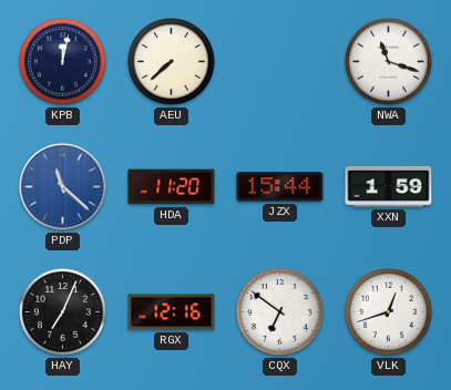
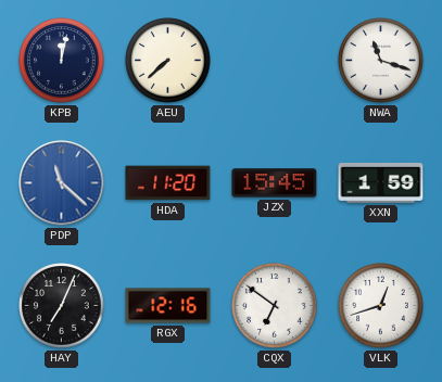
JZX: 15:44 -> 15:45 (275, 183)
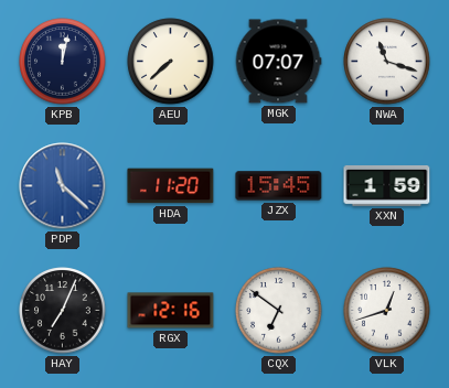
MGK: none -> 07:07 (278, 62)
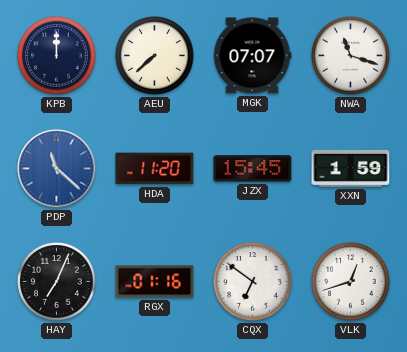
KPB: 12:02 -> 12:00 (57, 56)
RGX: 12:16 -> 01:16 (155, 282)
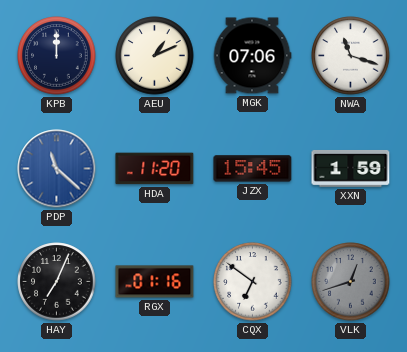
AEU: 7:38 -> 1:11 (155, 56)
MGK: 07:07 -> 07:06 (252, 56)
VLK dial: white -> grey (351, 282)
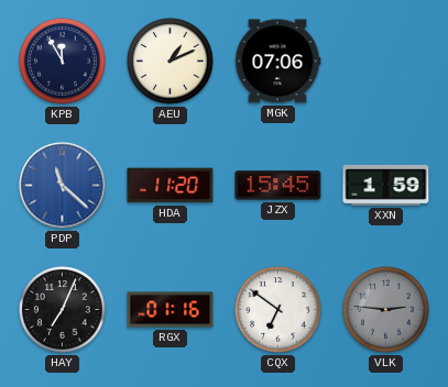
KPB: 12:00 -> 11:55 (63, 62)
NWA: 11:18 -> none (351, 56)
VLK: 12:42 -> 2:46 (386, 310)
